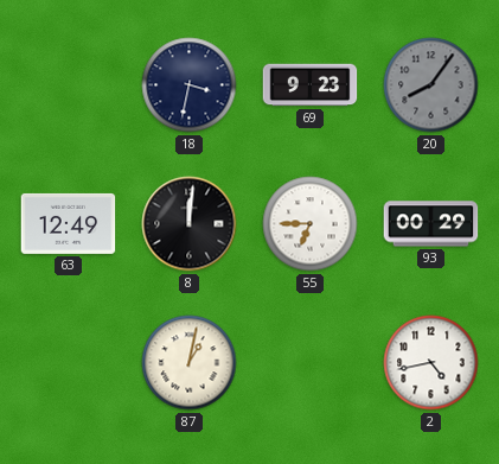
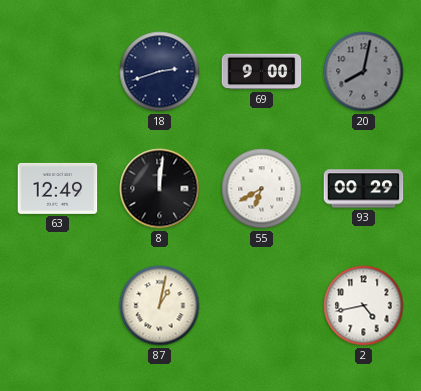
18: 3:32 -> 2:42 (160, 72)
69: 9:23 -> 9:00 (262, 72)
20: 8:06 -> 8:02 (364, 72)
55: 6:45 -> 6:40 (262, 189)
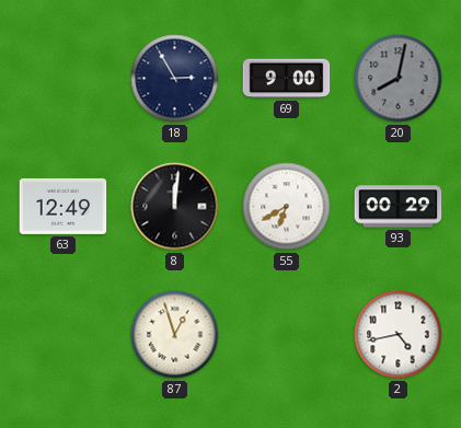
18: 2:42 -> 2:55 (175, 79)
87: 1:02 -> 12:57 (175, 335)
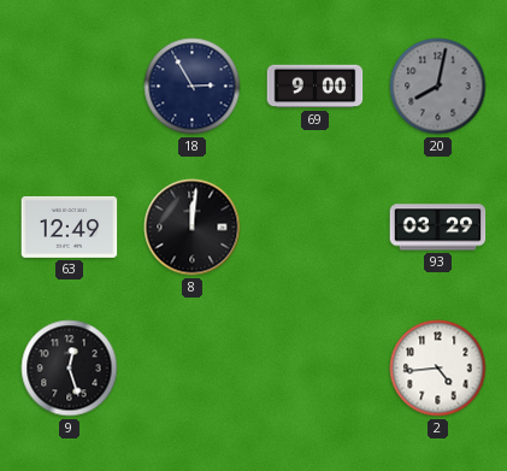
55: 6:40 -> none (287, 207)
93: 00:29 -> 03:29 (438, 228)
9: none -> 12:27 (70, 369)
87: 12:57 -> none (175, 335)
2: 4:43 -> 4:44 (438, 369)
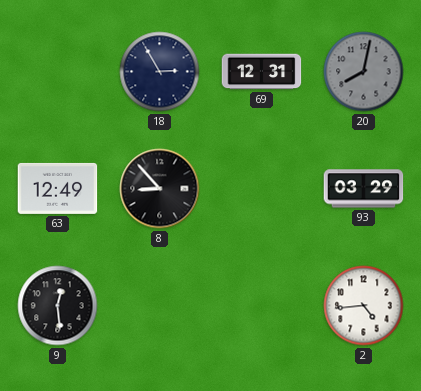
69: 9:00 -> 12:31 (262, 72)
8: 12:01 -> 8:53 (160, 189)
9: 12:27 -> 12:29 (58, 306)
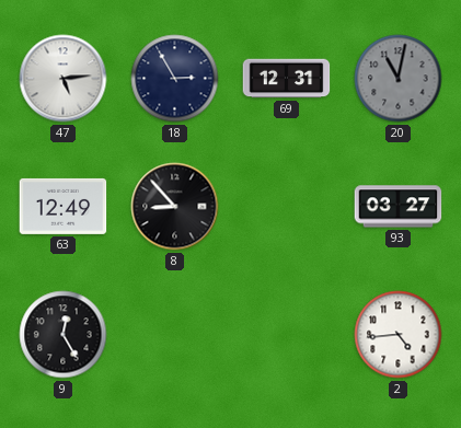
47: none -> 5:14 (64, 79)
20: 8:02 -> 11:02 (399, 79)
93: 03:29 -> 03:27 (399, 207)
9: 12:29 -> 12:25 (64, 335)
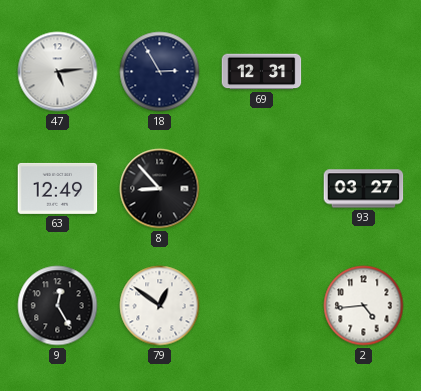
20: 11:02 -> none (399, 79)
79: none -> 12:51 (160, 306)
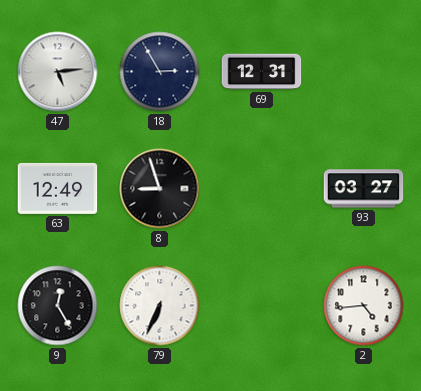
8: 8:53 -> 8:57 (160, 189)
79: 12:51 -> 6:34 (160, 306)
